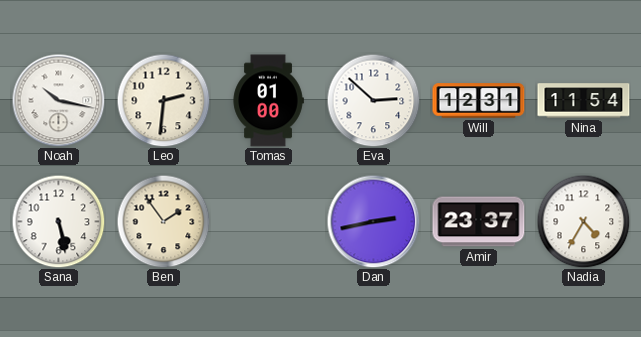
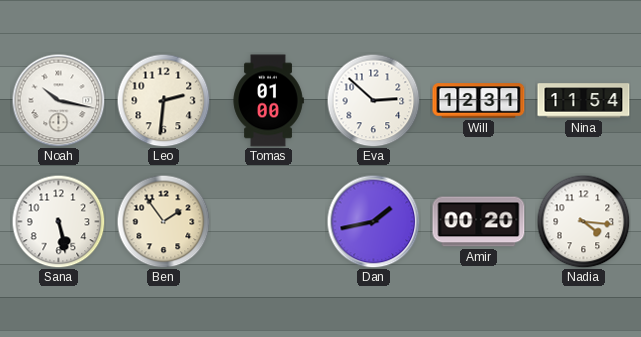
Dan: 2:43 -> 1:43 (373, 221)
Amir: 23:37 -> 00:20 (479, 222)
Nadia: 4:35 -> 4:16 (583, 221)
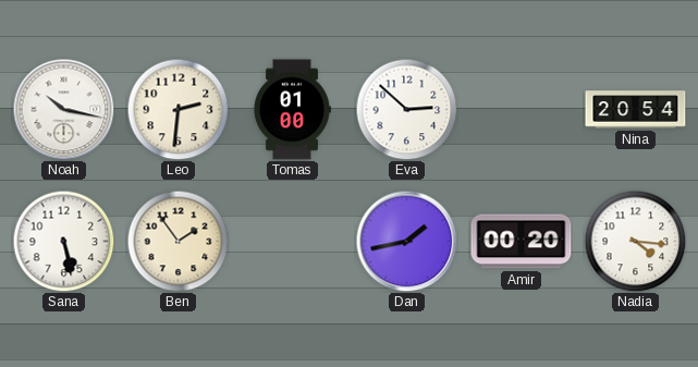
Will: 12:31 -> none (479, 101)
Nina: 11:54 -> 20:54 (636, 110)
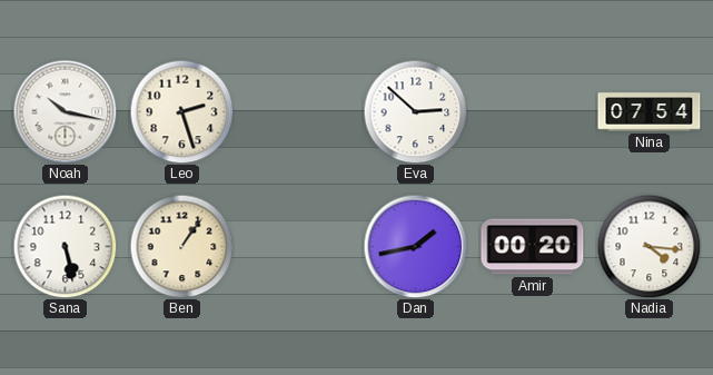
Leo: 2:31 -> 2:27 (181, 111)
Tomas: 01:00 -> none (292, 110)
Nina: 20:54 -> 07:54 (650, 112)
Ben: 1:54 -> 1:06 (181, 246)
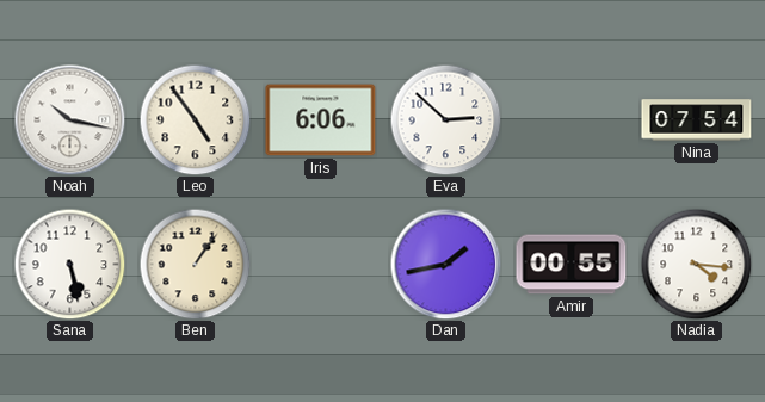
Leo: 2:27 -> 4:54 (195, 119)
Iris: none -> 6:06 (321, 120)
Amir: 00:20 -> 00:55 (572, 265)
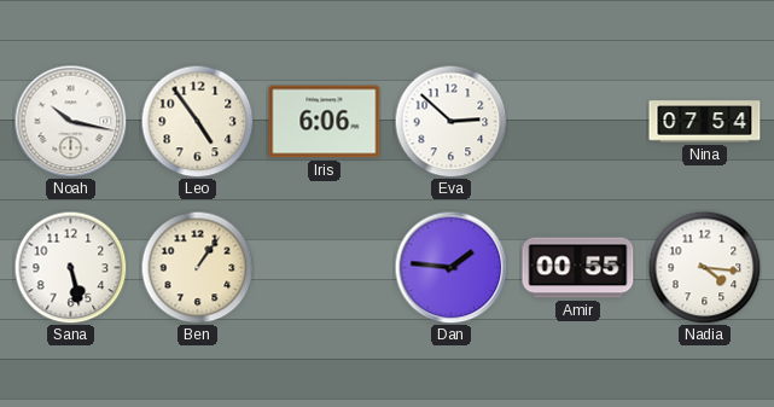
Dan: 1:43 -> 1:46 (450, 267)
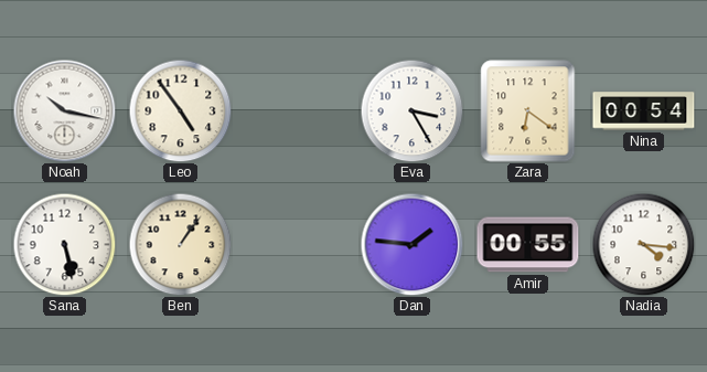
Iris: 6:06 -> none (325, 122)
Eva: 2:52 -> 3:25 (411, 110)
Zara: none -> 6:21 (528, 111)
Nina: 07:54 -> 00:54 (644, 111)
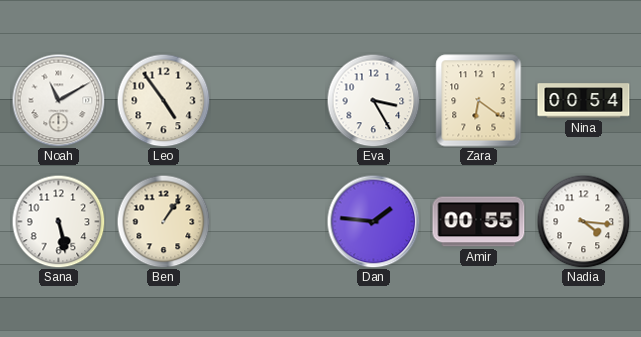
Noah: 10:17 -> 11:10 (58, 100)
